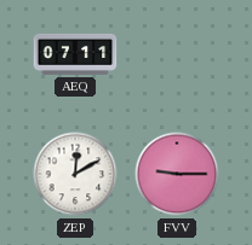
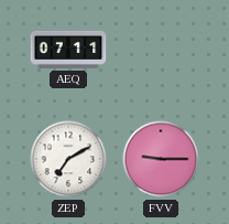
ZEP: 12:10 -> 7:10 (68, 159)
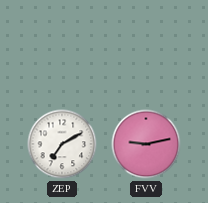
AEQ: 07:11 -> none (68, 50)
FVV: 9:15 -> 9:13 (146, 144)
